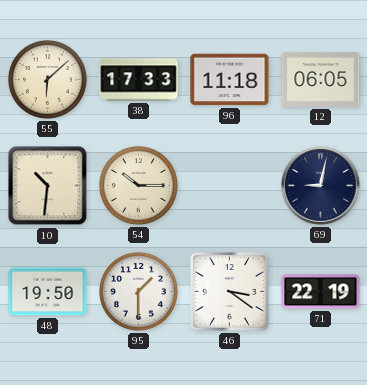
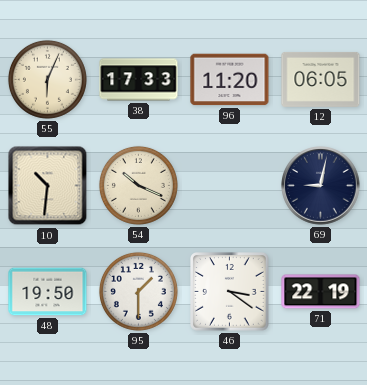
55: 6:08 -> 6:04 (47, 79)
96: 11:18 -> 11:20 (230, 80)
54: 10:15 -> 10:19 (138, 185)
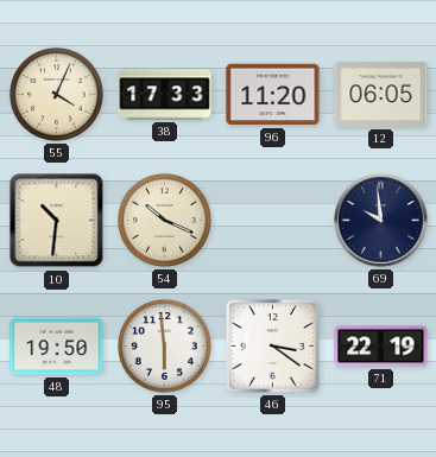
55: 6:04 -> 4:04 (56, 94)
69: 9:02 -> 9:59 (381, 221)
95: 1:30 -> 5:59 (164, 345)
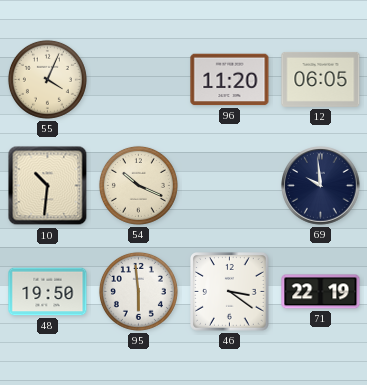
38: 17:33 -> none (165, 95)
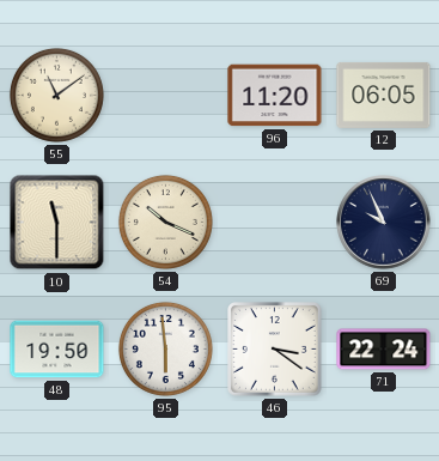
55: 4:04 -> 11:09 (56, 95)
10: 10:31 -> 11:30 (57, 223)
69: 9:59 -> 9:56 (384, 223)
71: 22:19 -> 22:24 (384, 350)
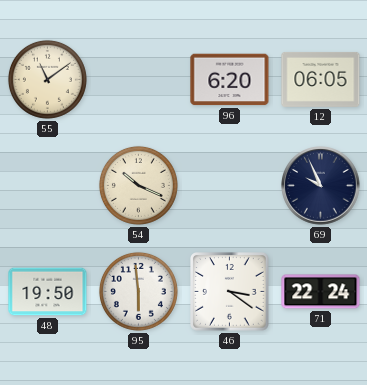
96: 11:20 -> 6:20 (230, 80)
10: 11:30 -> none (57, 223)
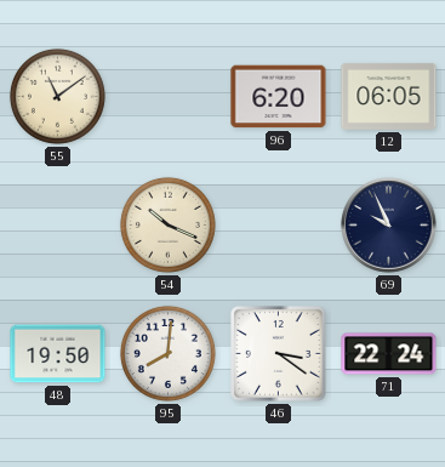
95: 5:59 -> 8:01 (167, 353)
